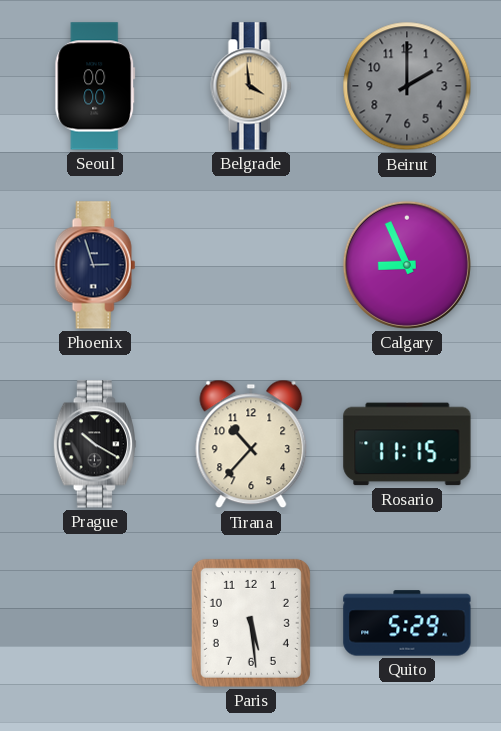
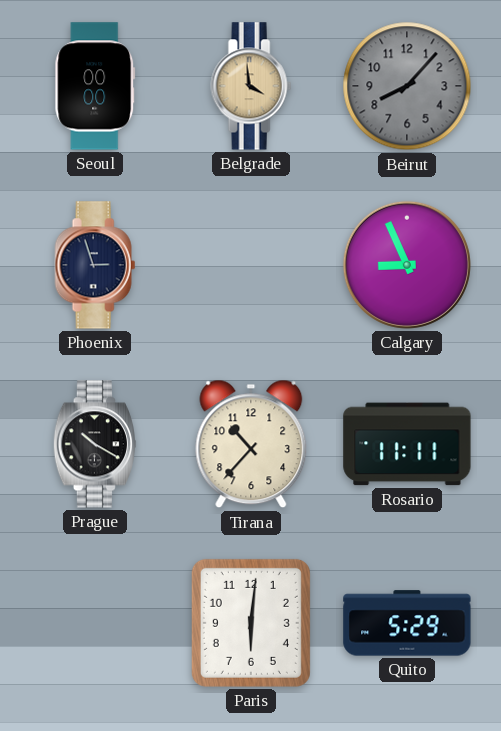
Beirut: 2:00 -> 8:07 (407, 86)
Rosario: 11:15 -> 11:11 (407, 444)
Paris: 5:29 -> 6:01 (251, 623)
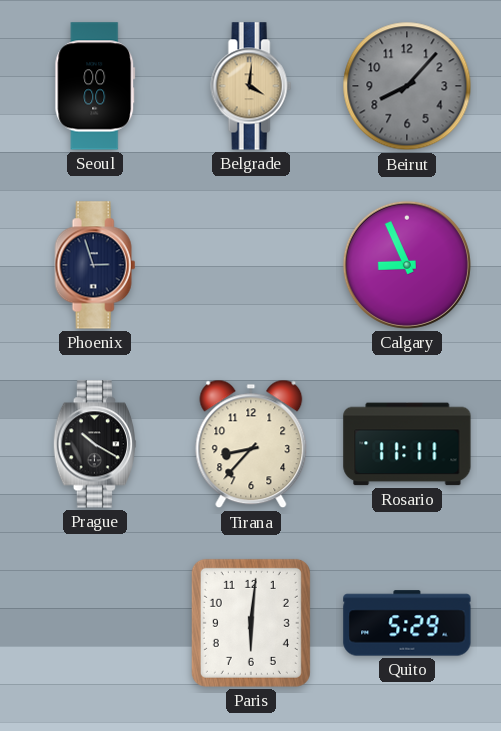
Belgrade: 3:59 -> 4:01 (251, 86)
Tirana: 10:37 -> 8:37 (251, 444)
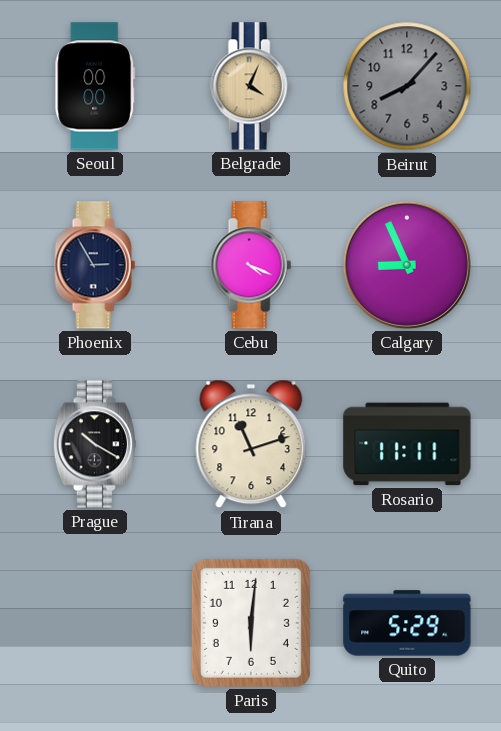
Belgrade: 4:01 -> 4:04 (251, 86)
Phoenix: 2:57 -> 2:55 (95, 265)
Cebu: none -> 4:19 (251, 265)
Tirana: 8:37 -> 11:12 (251, 444)
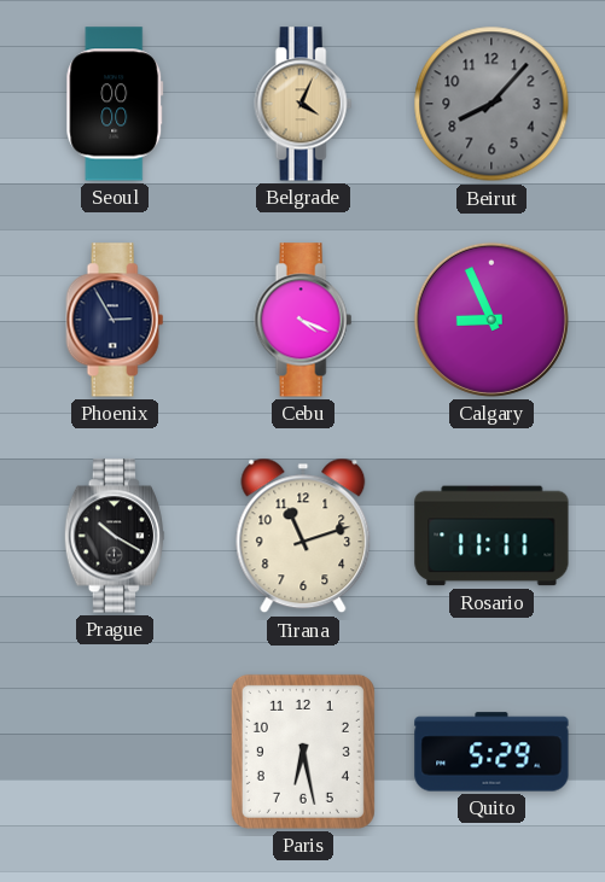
Paris: 6:01 -> 6:28 (303, 752)
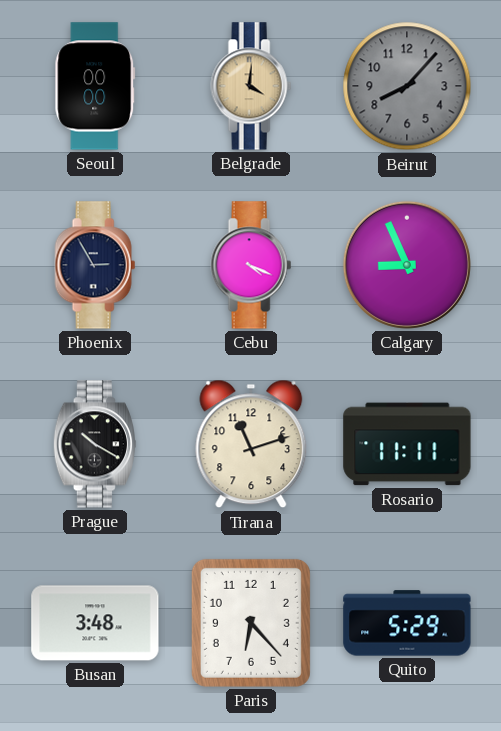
Belgrade: 4:04 -> 4:01 (251, 86)
Busan: none -> 3:48 (95, 623)
Paris: 6:28 -> 6:23 (251, 623)
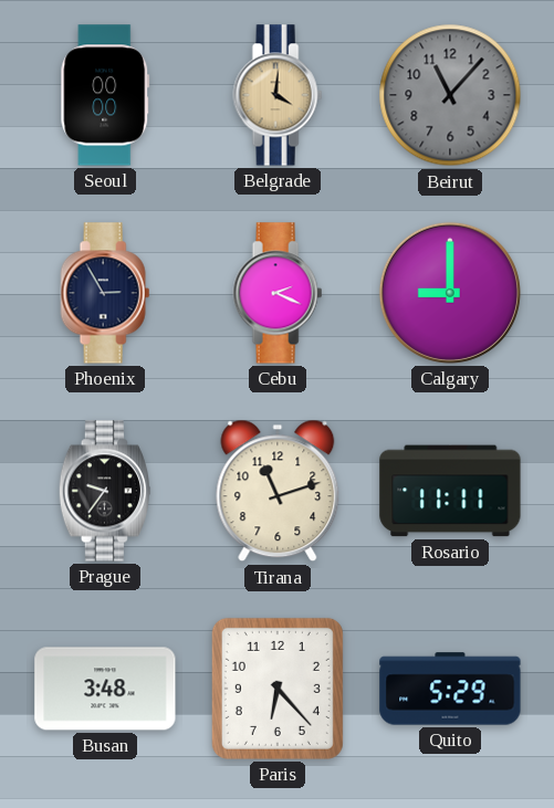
Beirut: 8:07 -> 11:07 (450, 95)
Cebu: 4:19 -> 2:19 (278, 293)
Calgary: 8:56 -> 9:00 (450, 293)
Prague: 10:20 -> 9:36 (105, 491)
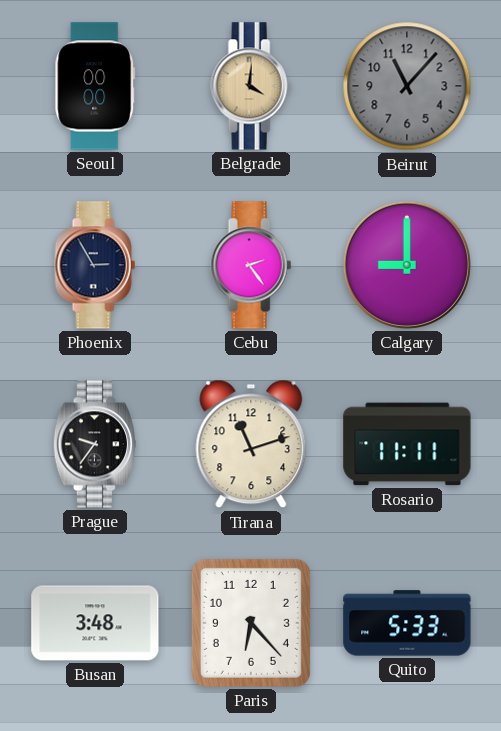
Cebu: 2:19 -> 2:24 (251, 265)
Quito: 5:29 -> 5:33 (407, 623)
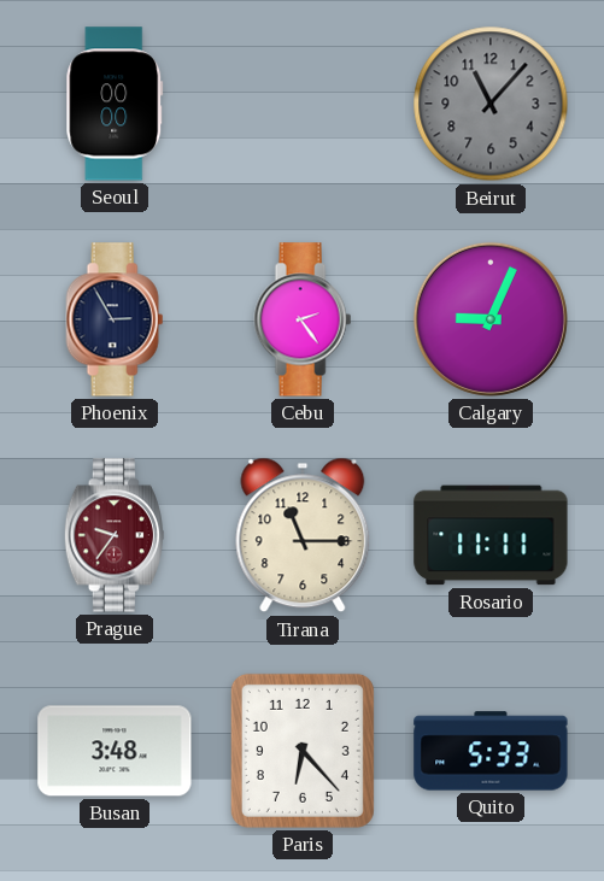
Belgrade: 4:01 -> none (251, 86)
Calgary: 9:00 -> 9:04 (491, 319)
Prague dial: black -> burgundy (115, 535)
Tirana: 11:12 -> 11:15 (303, 535)
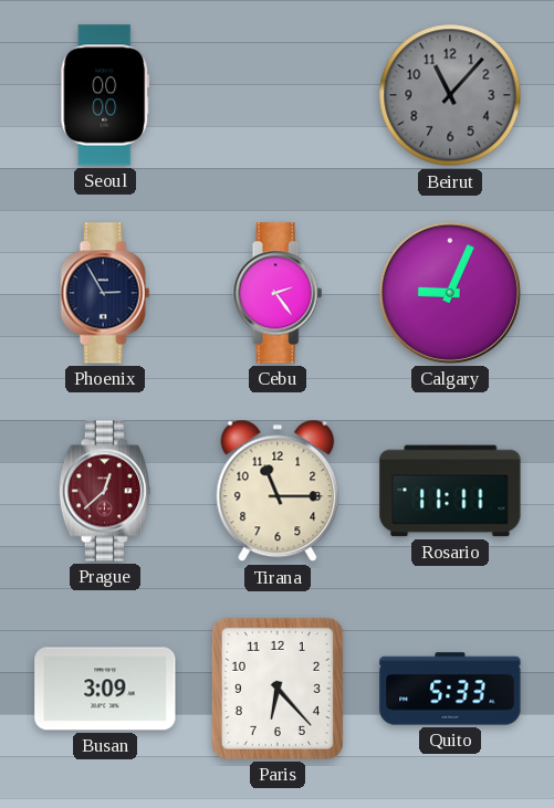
Prague: 9:36 -> 12:38 (105, 491)
Busan: 3:48 -> 3:09 (105, 689)
